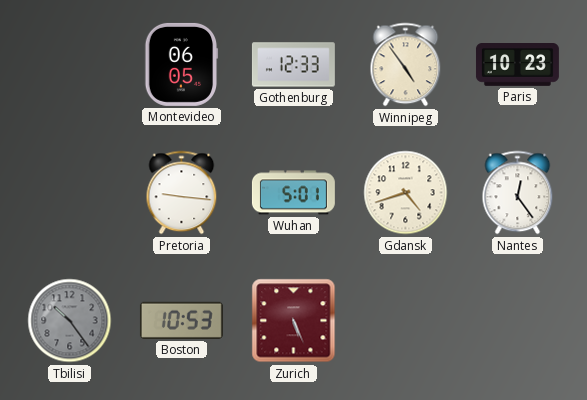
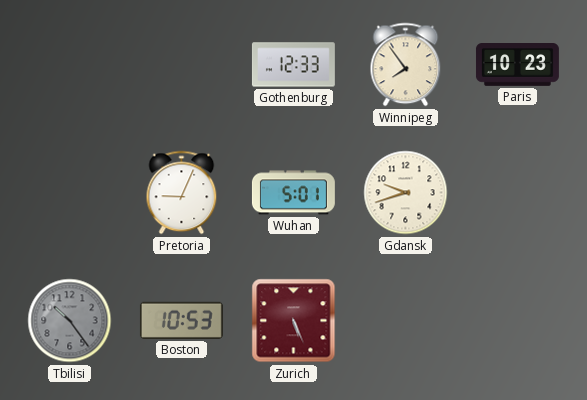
Montevideo: 06:05 -> none (182, 64)
Winnipeg: 4:54 -> 7:54 (406, 65)
Pretoria: 9:16 -> 9:04 (182, 193)
Gdansk: 4:42 -> 9:42 (406, 193)
Nantes: 12:24 -> none (518, 193)
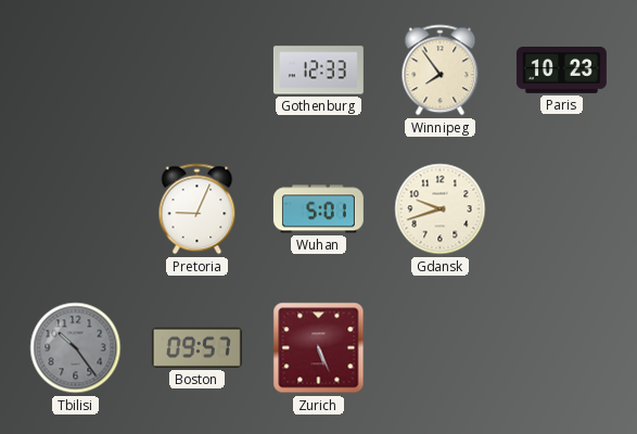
Boston: 10:53 -> 09:57 (196, 347)
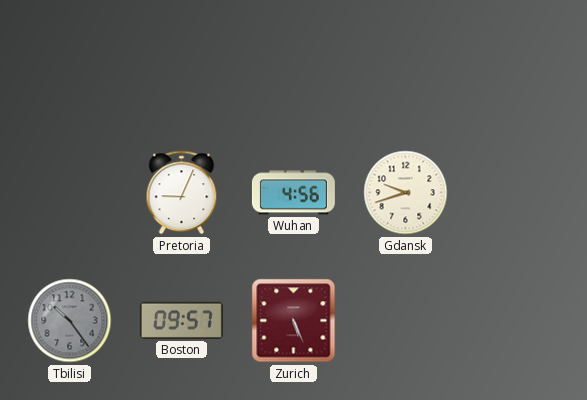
Gothenburg: 12:33 -> none (318, 71)
Winnipeg: 7:54 -> none (441, 71)
Paris: 10:23 -> none (561, 71)
Wuhan: 5:01 -> 4:56 (293, 193)
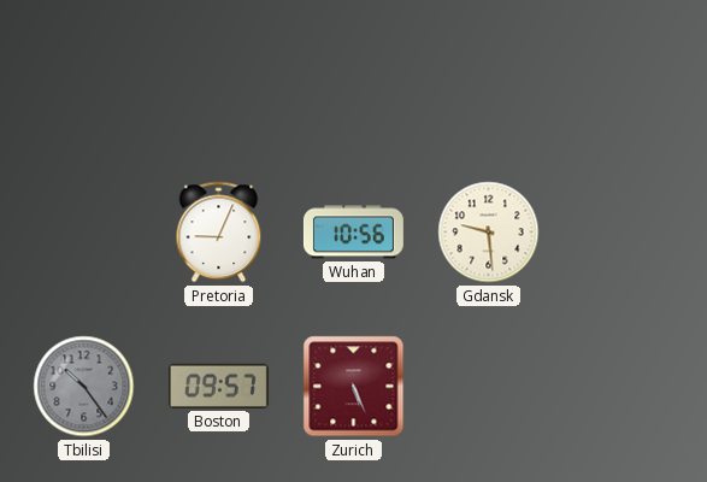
Wuhan: 4:56 -> 10:56 (353, 233)
Gdansk: 9:42 -> 9:29 (489, 233)
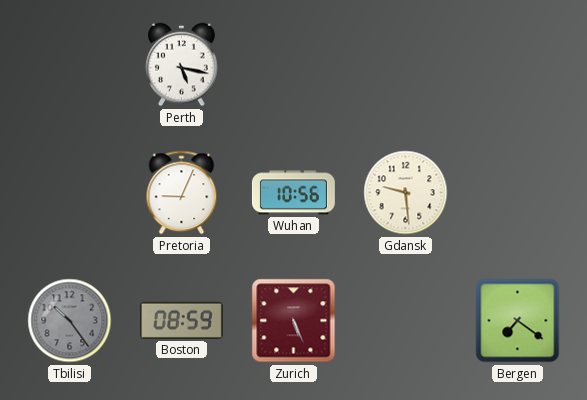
Perth: none -> 5:17 (182, 65)
Boston: 09:57 -> 08:59 (181, 320)
Bergen: none -> 7:21 (518, 321)
